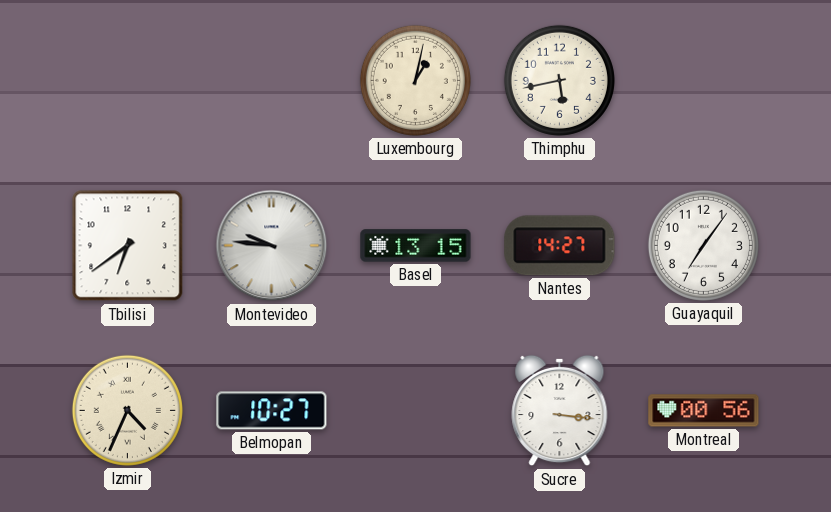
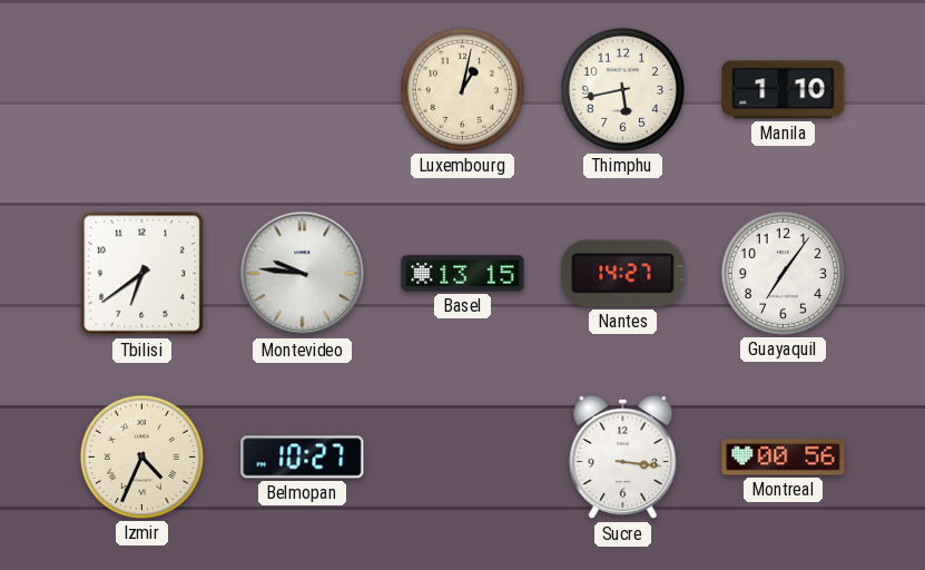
Manila: none -> 1:10 (784, 90)
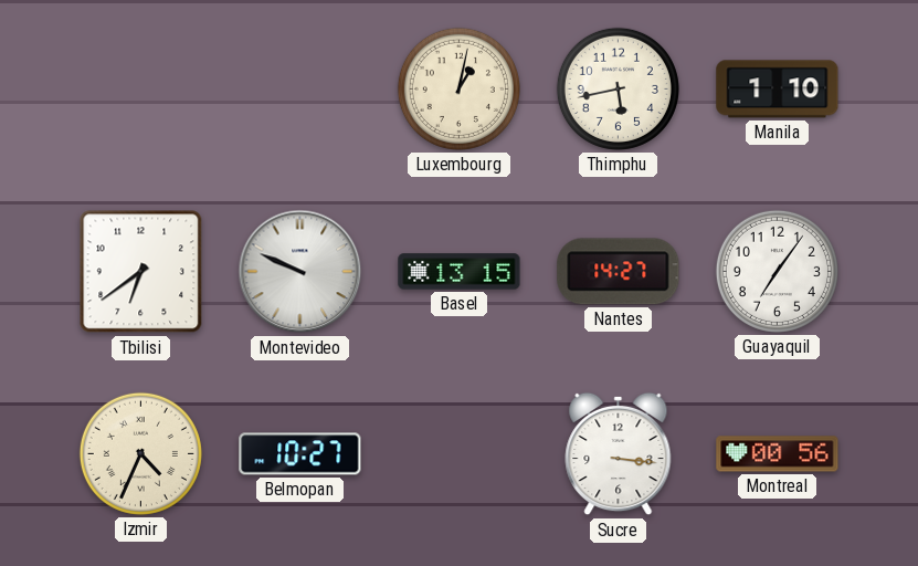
Montevideo: 9:46 -> 9:49 (300, 272)
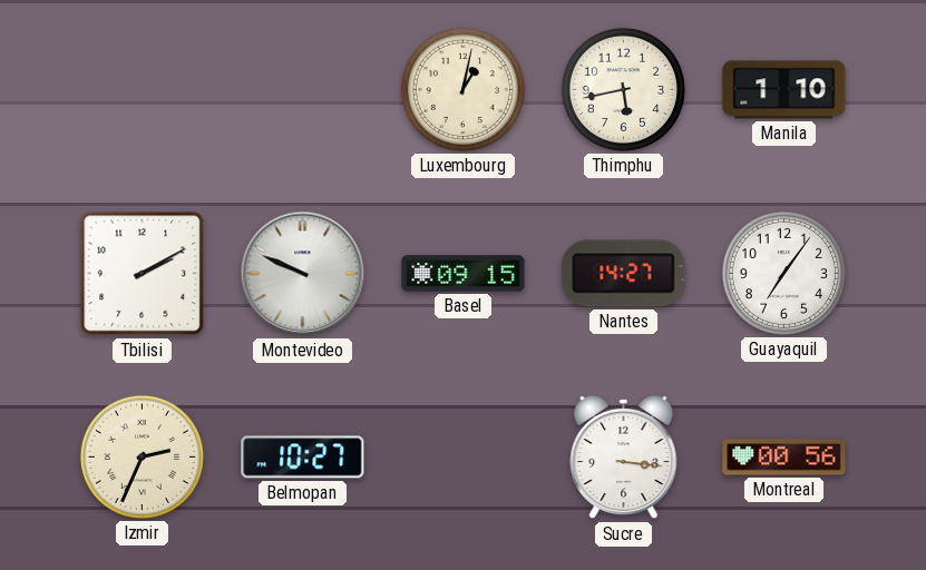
Tbilisi: 6:39 -> 2:10 (143, 274)
Basel: 13:15 -> 09:15 (464, 274)
Izmir: 4:34 -> 2:34 (142, 456)
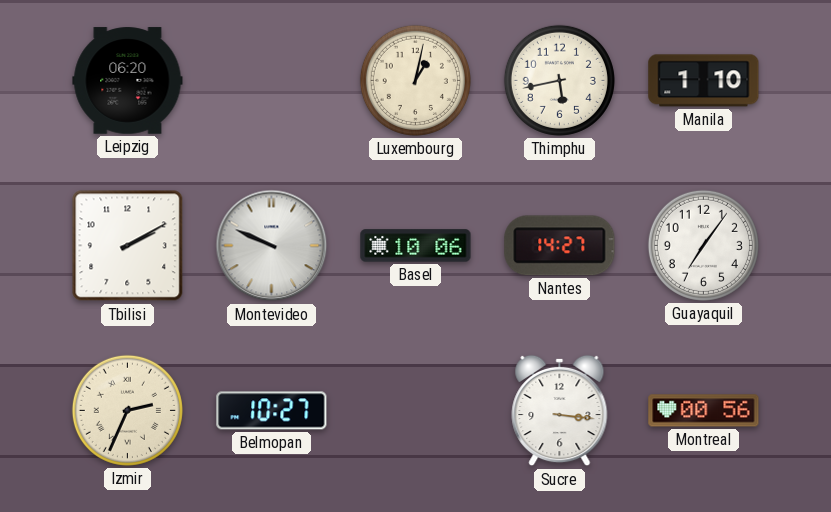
Leipzig: none -> 06:20 (128, 81)
Basel: 09:15 -> 10:06 (416, 246)
